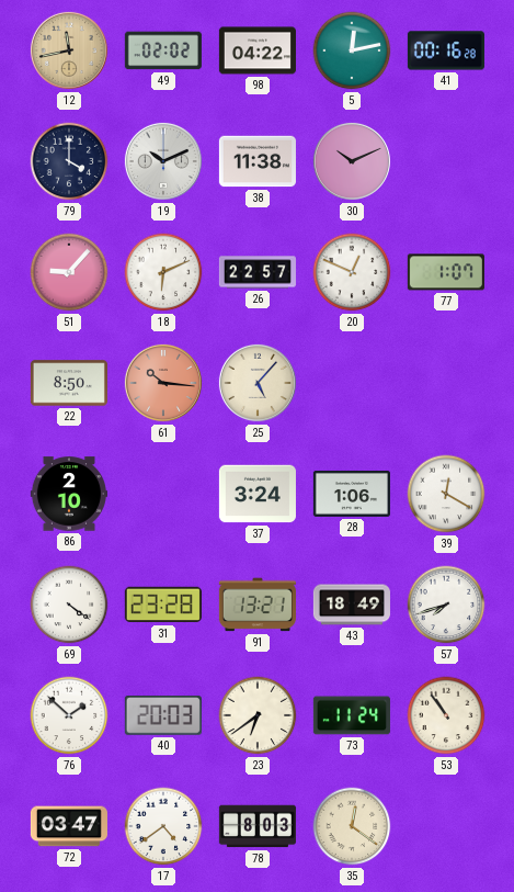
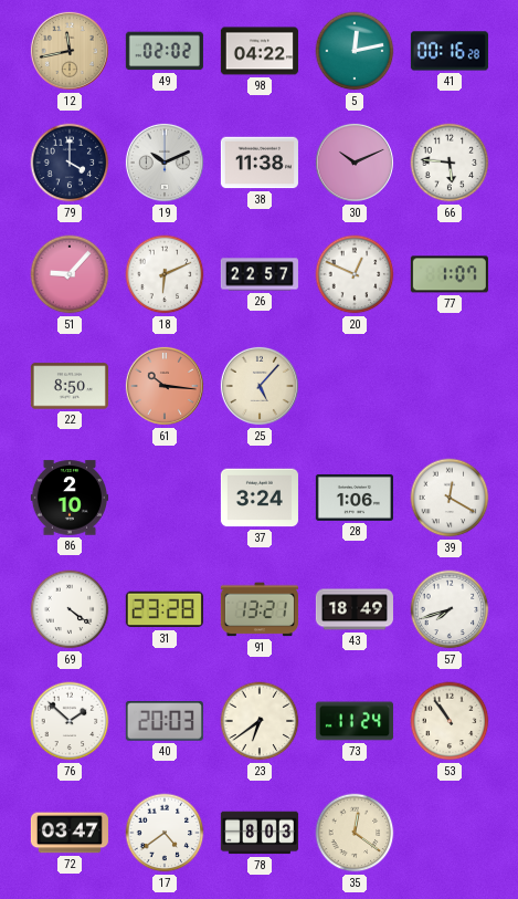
66: none -> 5:46 (450, 163)
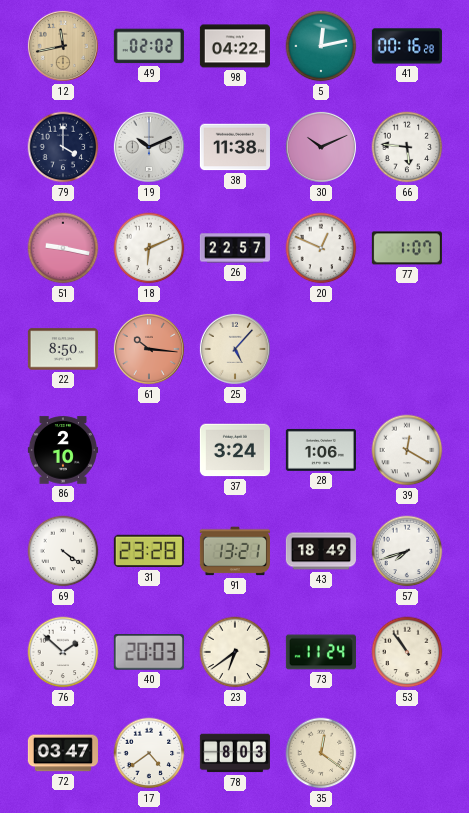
51: 9:07 -> 9:17 (63, 248)
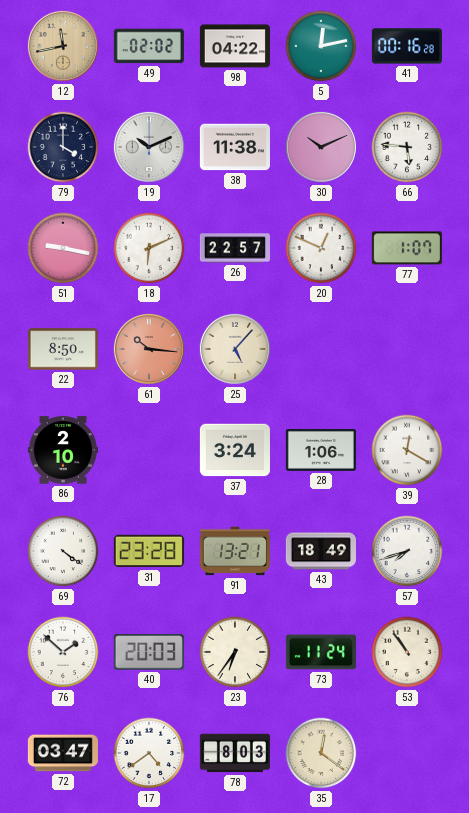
23: 6:39 -> 6:36 (235, 652)
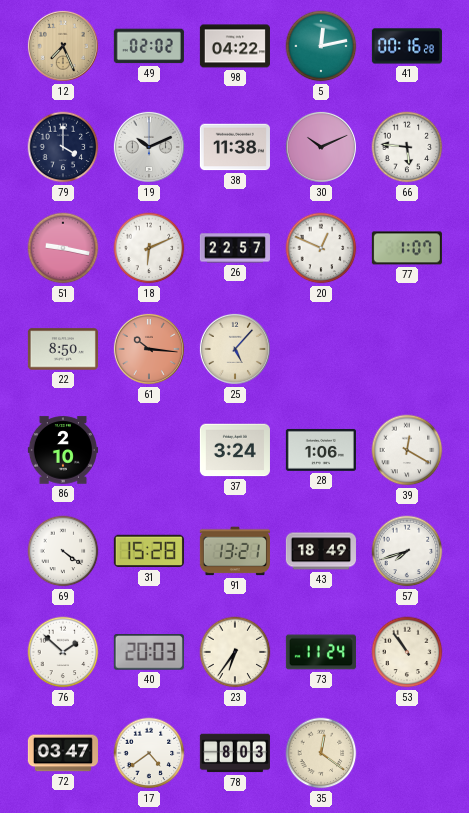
12: 11:43 -> 7:26 (63, 46)
31: 23:28 -> 15:28 (149, 551)
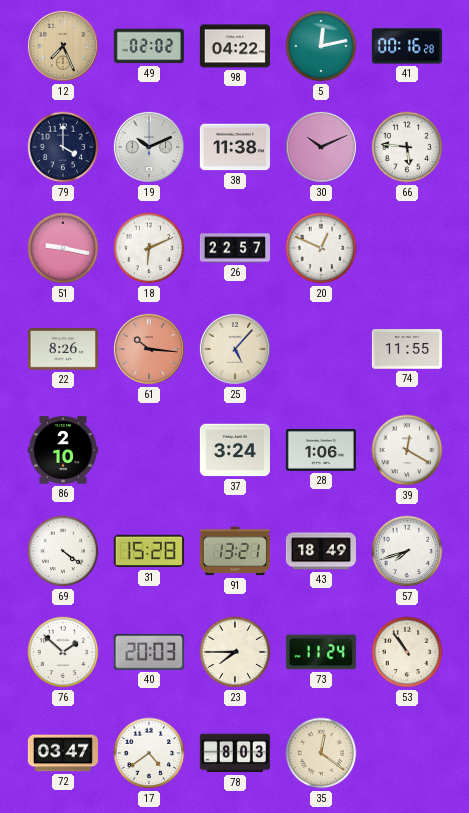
77: 1:07 -> none (407, 248)
22: 8:50 -> 8:26 (63, 349)
74: none -> 11:55 (407, 349)
23: 6:36 -> 7:45 (235, 652)
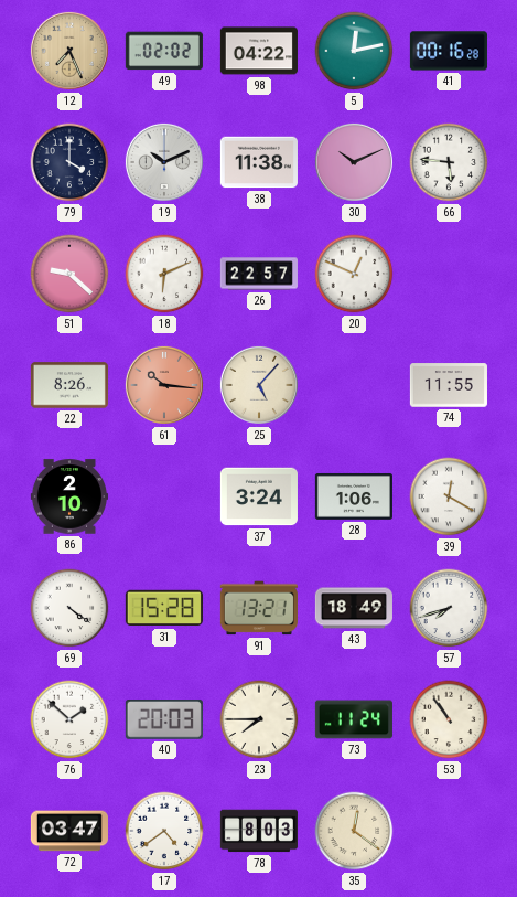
51: 9:17 -> 9:22 (69, 274)
